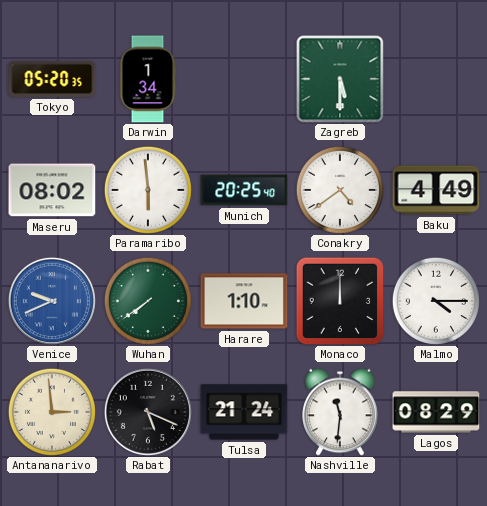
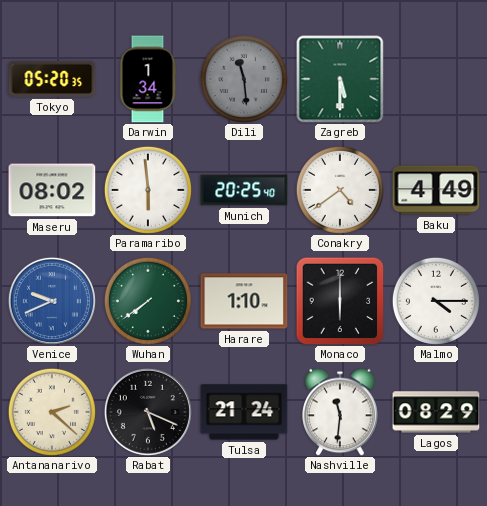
Dili: none -> 11:29 (244, 79)
Monaco: 12:00 -> 6:00 (340, 301)
Antananarivo: 2:59 -> 2:22 (52, 412)
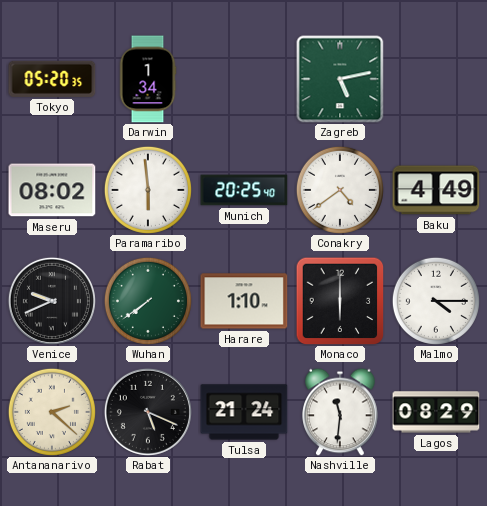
Dili: 11:29 -> none (244, 79)
Zagreb: 5:30 -> 5:13 (340, 79)
Venice dial: blue -> black (52, 301)
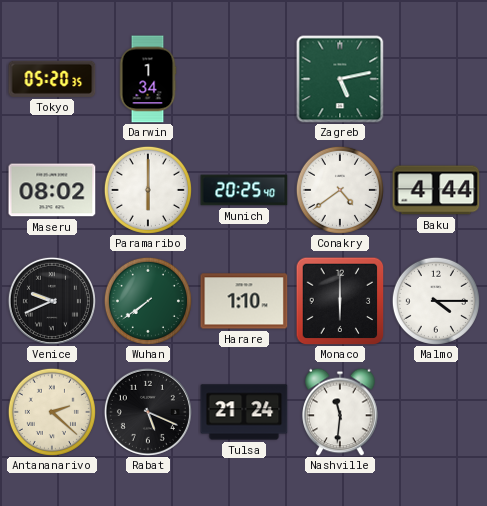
Paramaribo: 5:59 -> 6:00 (148, 190)
Baku: 4:49 -> 4:44 (436, 190)
Lagos: 08:29 -> none (436, 412)
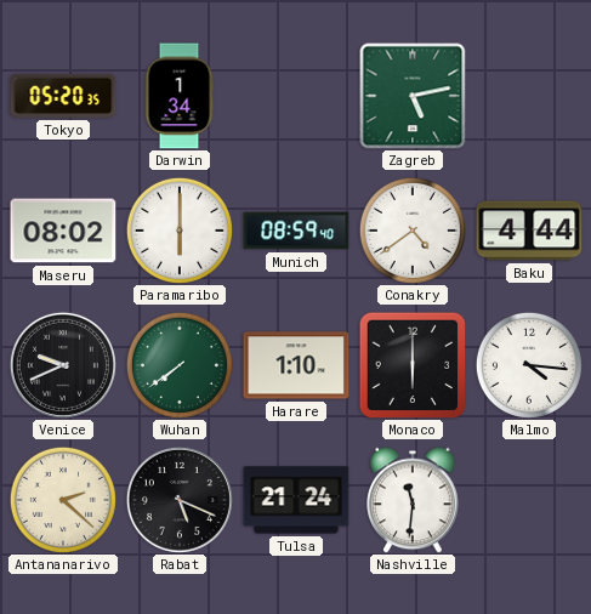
Munich: 20:25 -> 08:59 (296, 231)
Malmo: 4:15 -> 4:16 (529, 365)
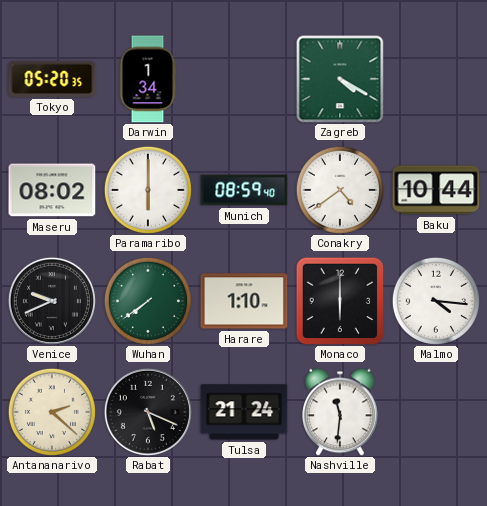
Zagreb: 5:13 -> 4:20 (340, 79)
Baku: 4:44 -> 10:44 (436, 190)
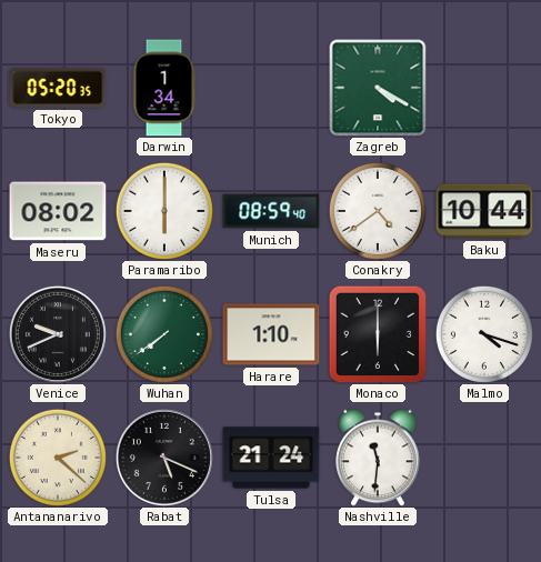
Malmo: 4:16 -> 4:18 (484, 334)
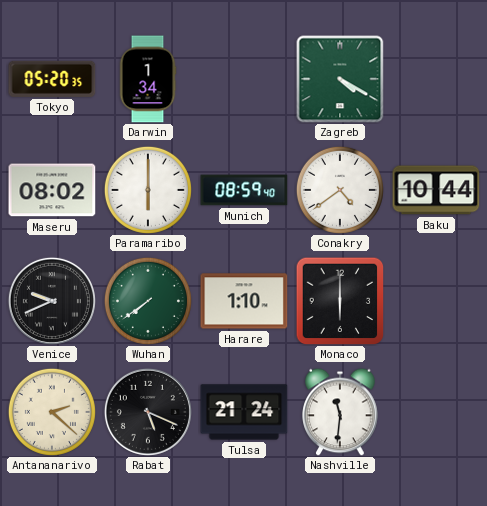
Malmo: 4:18 -> none (484, 334)
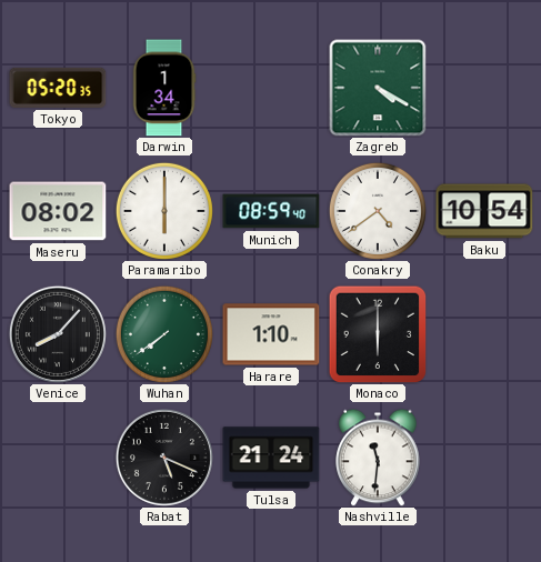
Baku: 10:44 -> 10:54 (484, 211)
Venice: 9:41 -> 8:07 (58, 334)
Antananarivo: 2:22 -> none (52, 412)
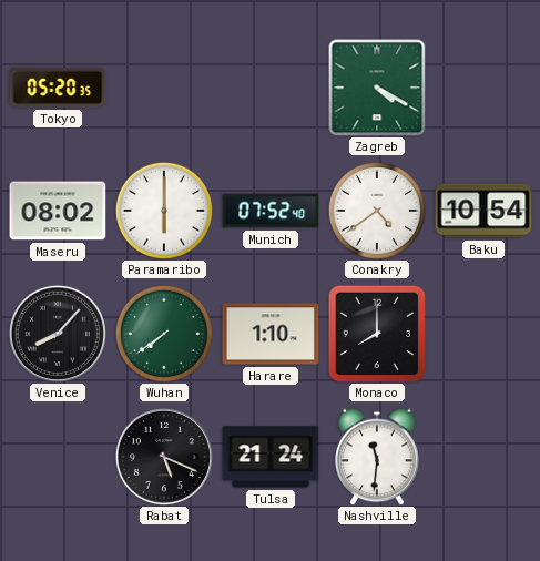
Darwin: 1:34 -> none (164, 88)
Munich: 08:59 -> 07:52 (271, 211)
Monaco: 6:00 -> 8:00 (377, 334)
